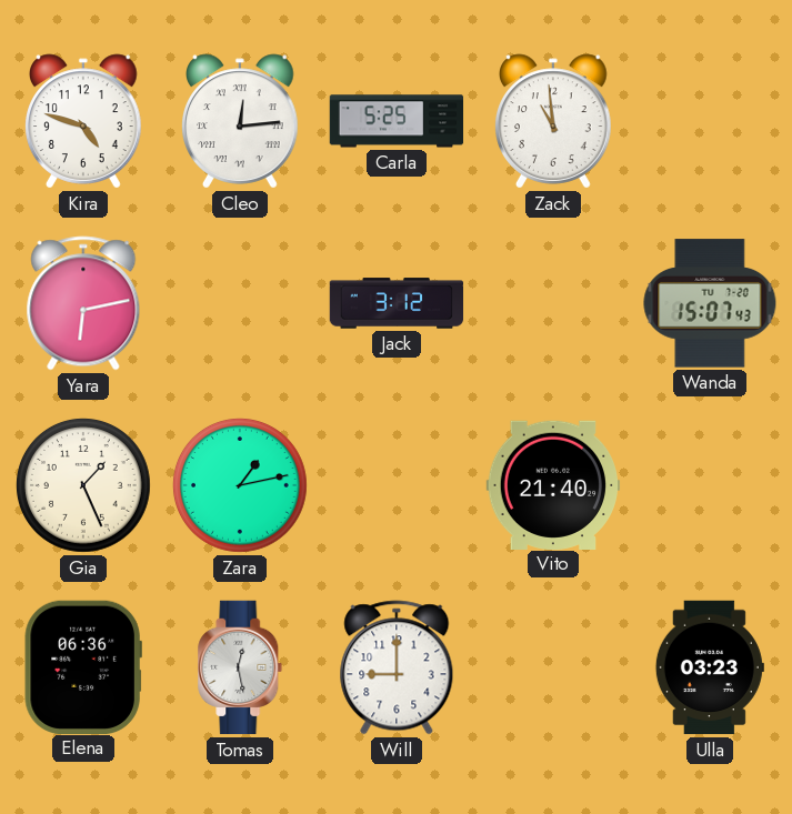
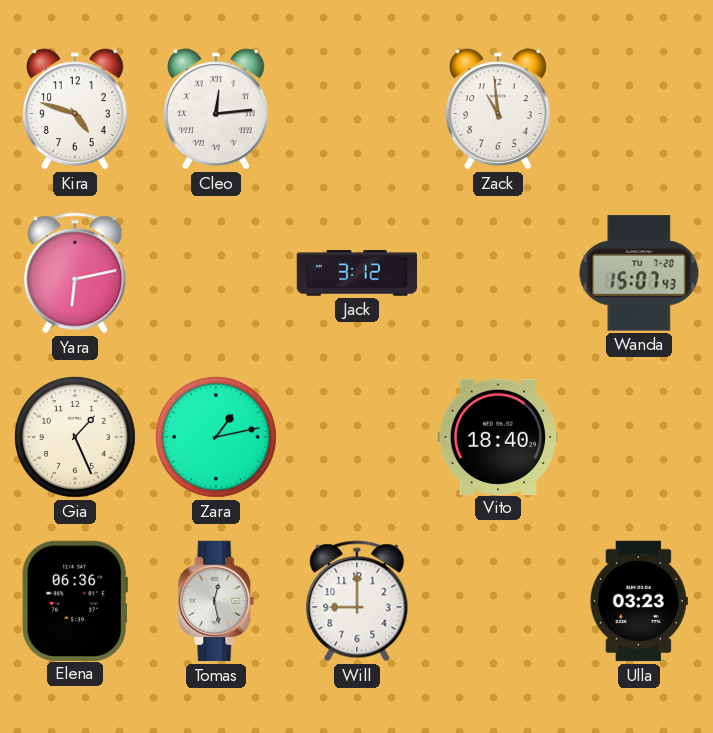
Carla: 5:25 -> none (397, 121)
Vito: 21:40 -> 18:40 (498, 436)
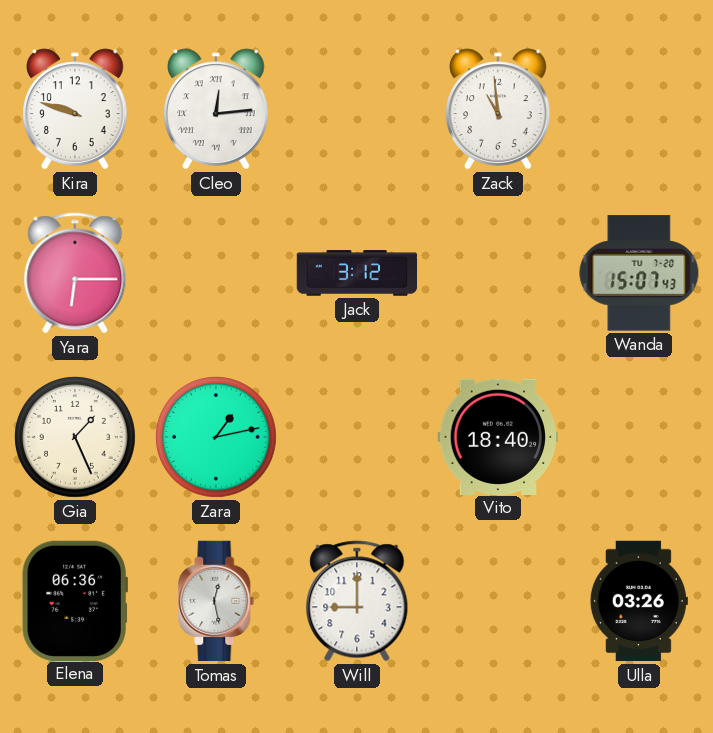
Kira: 4:48 -> 9:48 (76, 109)
Yara: 6:13 -> 6:15 (75, 273)
Ulla: 03:23 -> 03:26 (639, 601)
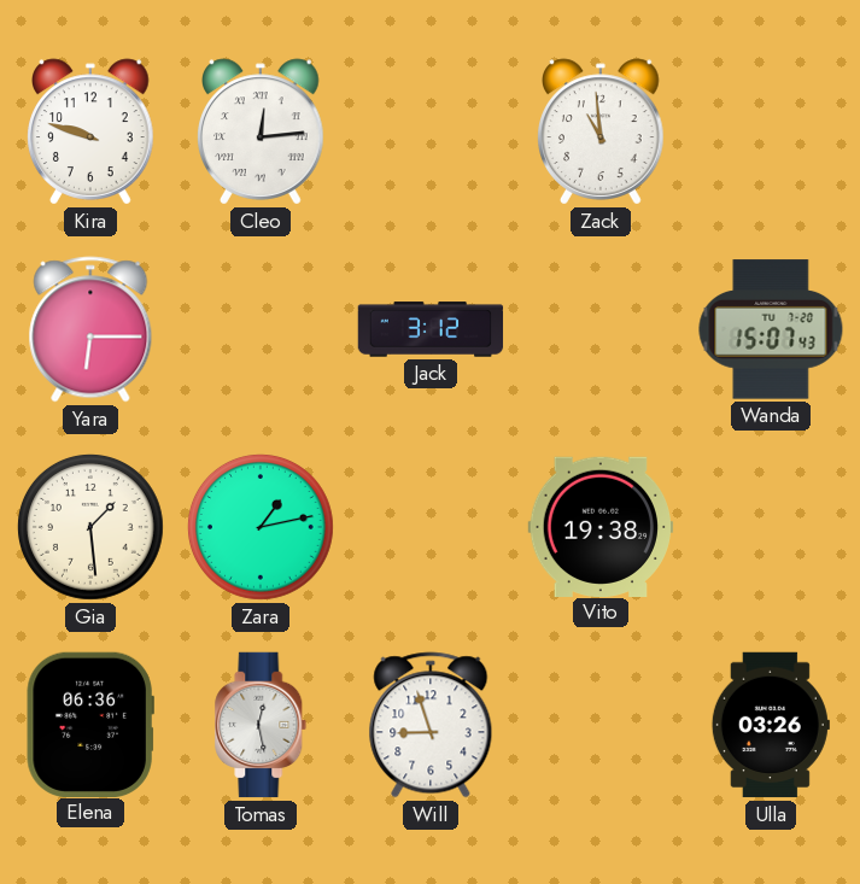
Gia: 1:26 -> 1:29 (90, 527)
Vito: 18:40 -> 19:38 (601, 526)
Will: 9:00 -> 8:57 (431, 725)
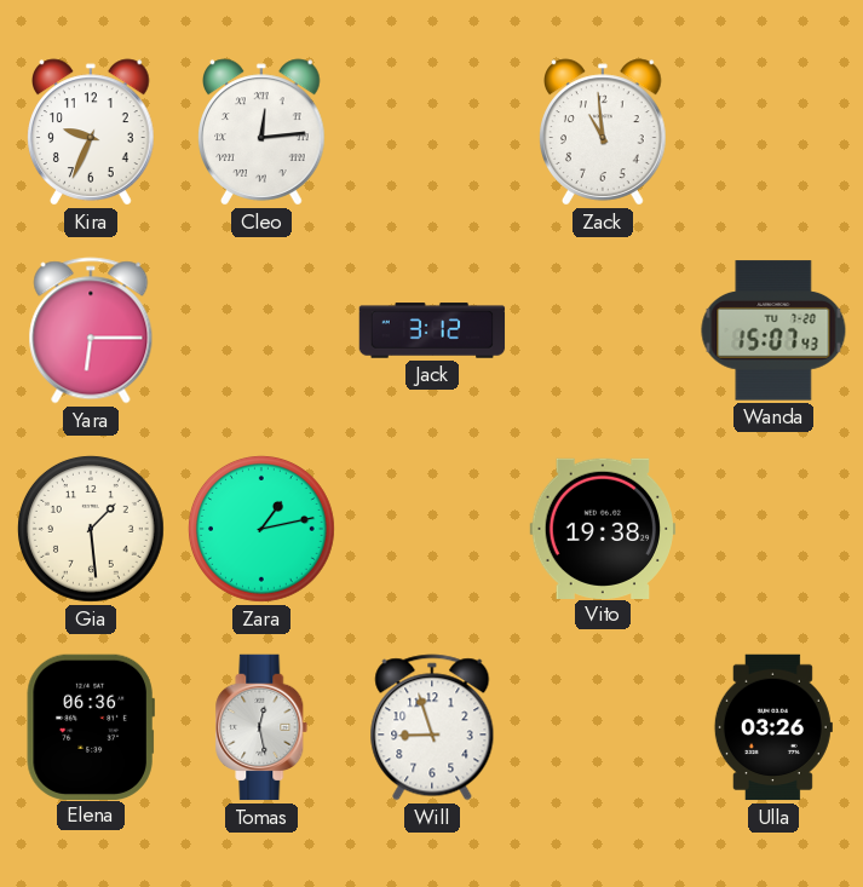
Kira: 9:48 -> 9:34 (92, 132)
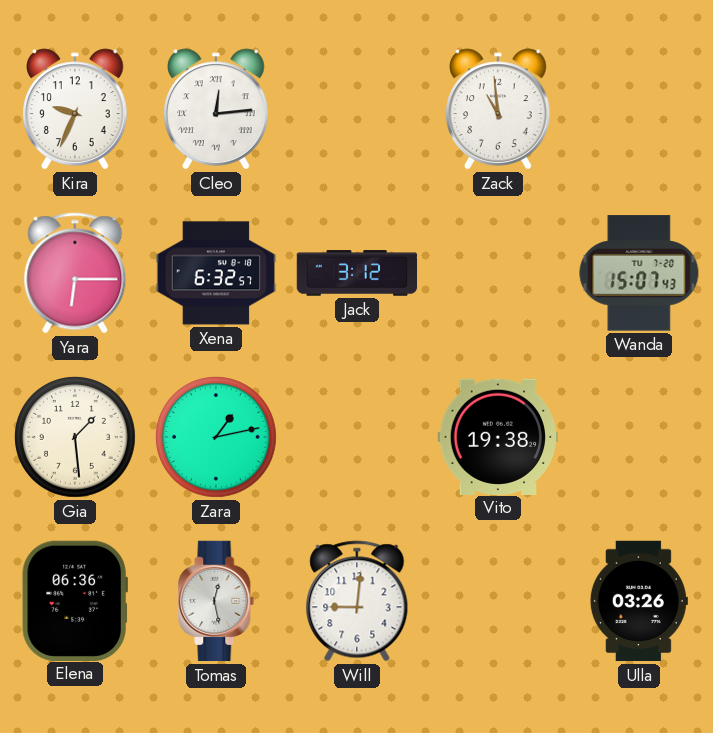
Xena: none -> 6:32 (216, 273)
Will: 8:57 -> 9:01 (357, 601)
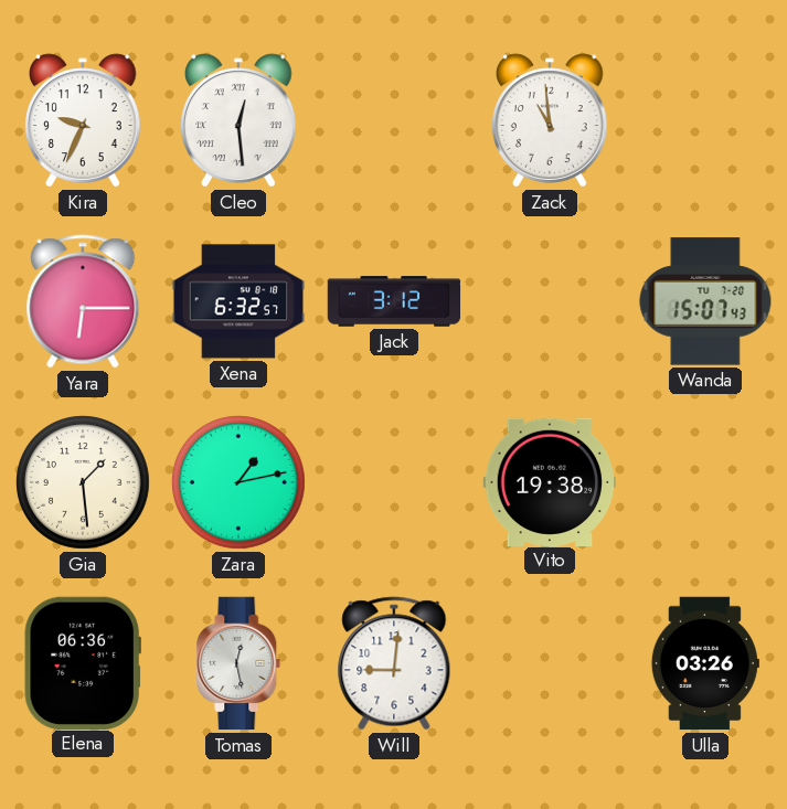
Cleo: 12:14 -> 12:29 (240, 120)
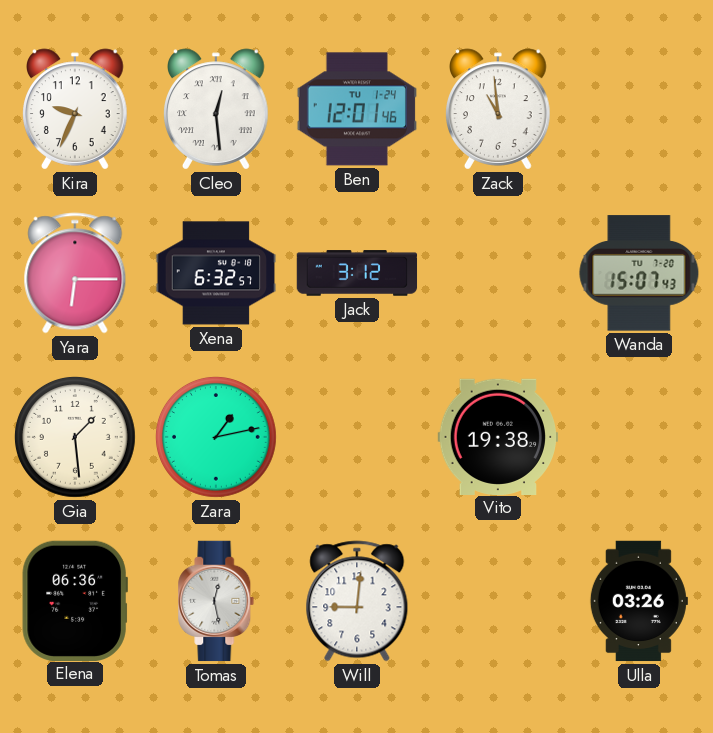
Ben: none -> 12:01 (357, 109)
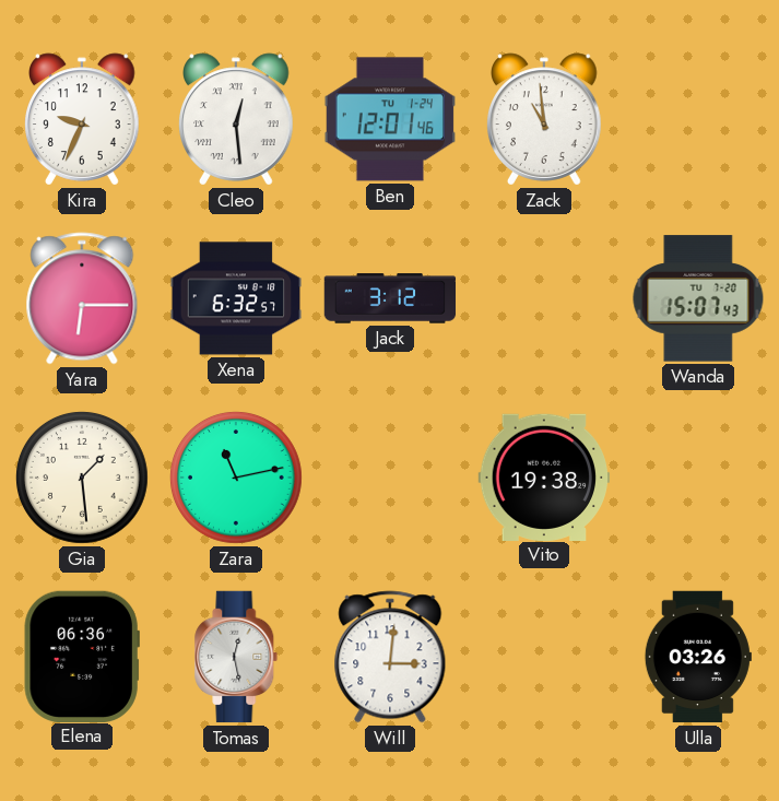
Zara: 1:13 -> 11:13 (236, 478)
Will: 9:01 -> 3:01 (390, 657)
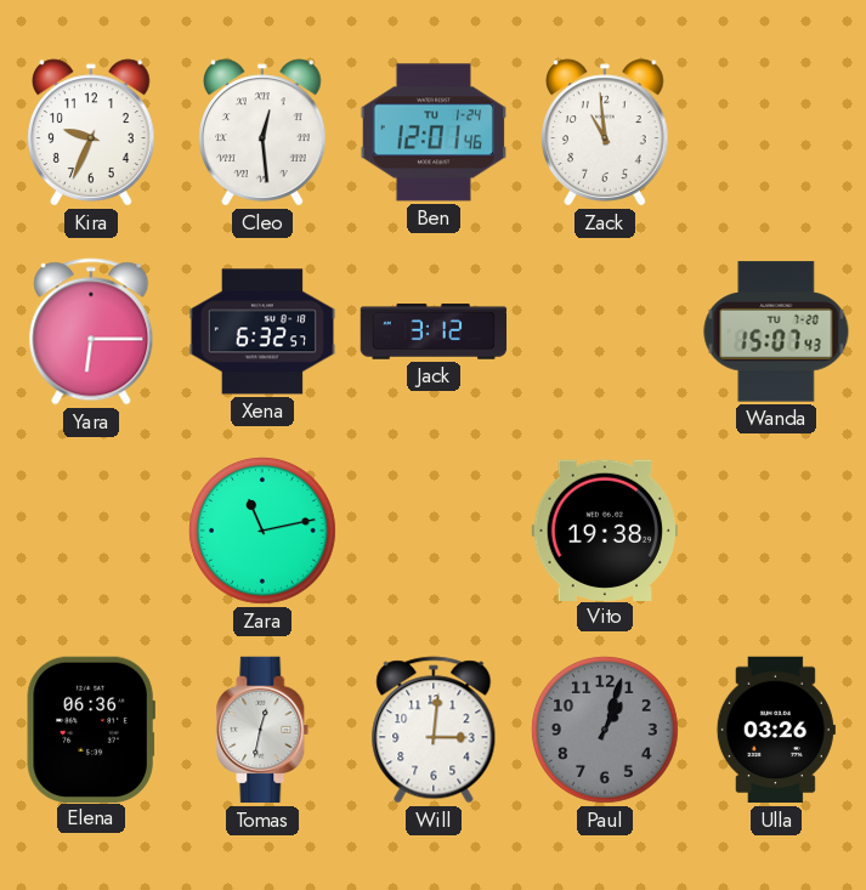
Gia: 1:29 -> none (82, 478)
Tomas: 12:28 -> 12:32 (262, 730)
Paul: none -> 1:03 (605, 730)
